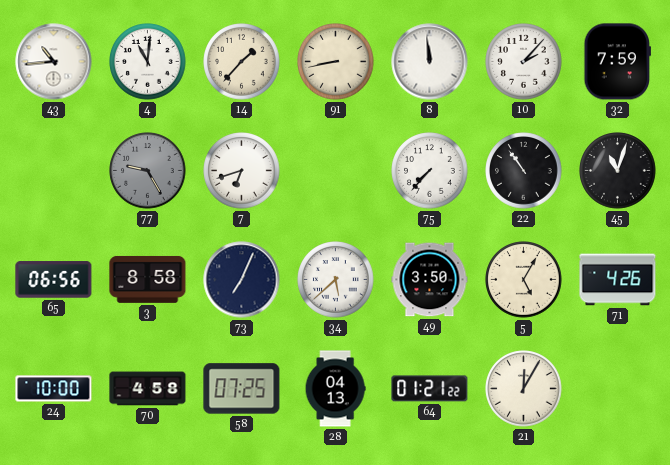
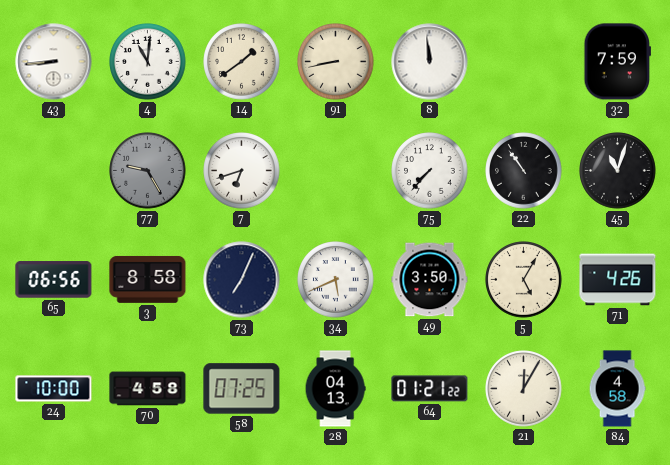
43: 10:44 -> 8:44 (54, 62)
14: 1:37 -> 1:39 (242, 62)
10: 2:07 -> none (524, 62)
34: 5:38 -> 5:41 (336, 280)
84: none -> 4:58 (617, 389)
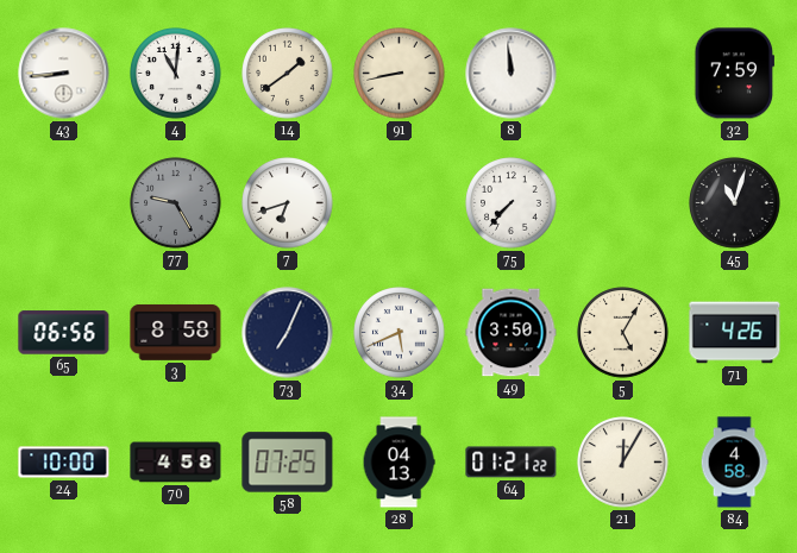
22: 10:54 -> none (524, 171)
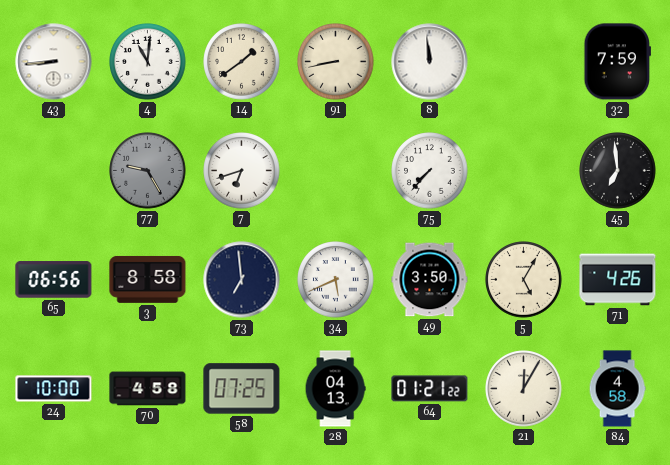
45: 11:03 -> 6:59 (618, 171)
73: 7:04 -> 6:59 (242, 280)
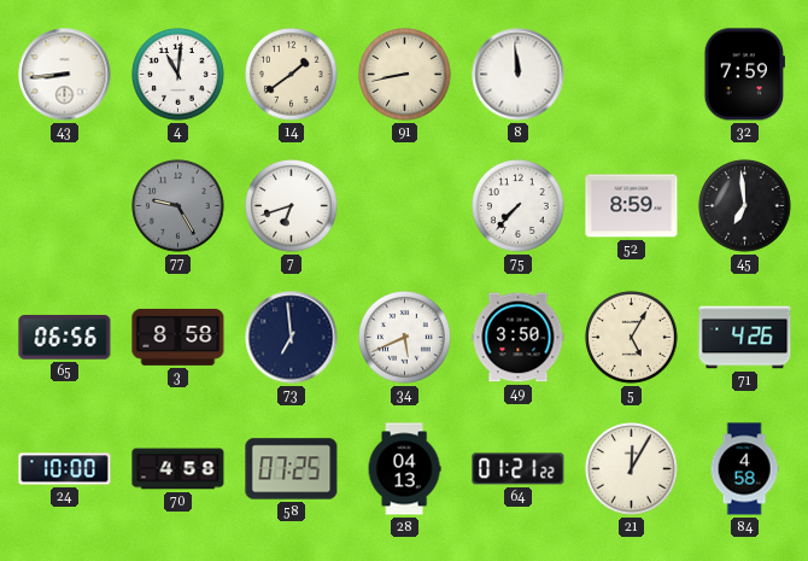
52: none -> 8:59 (632, 206)
